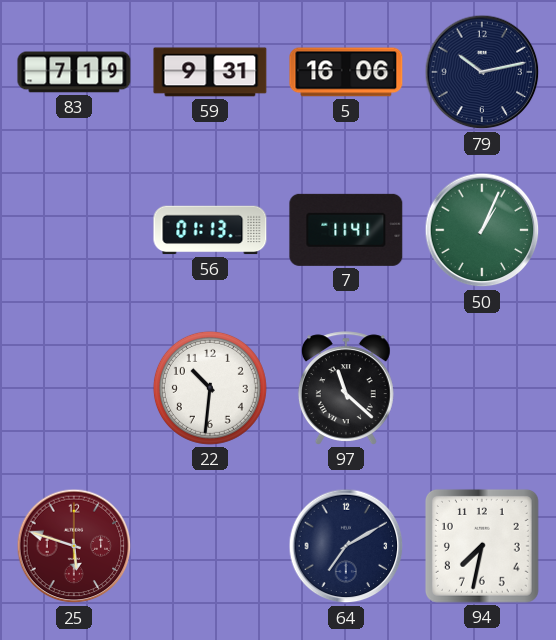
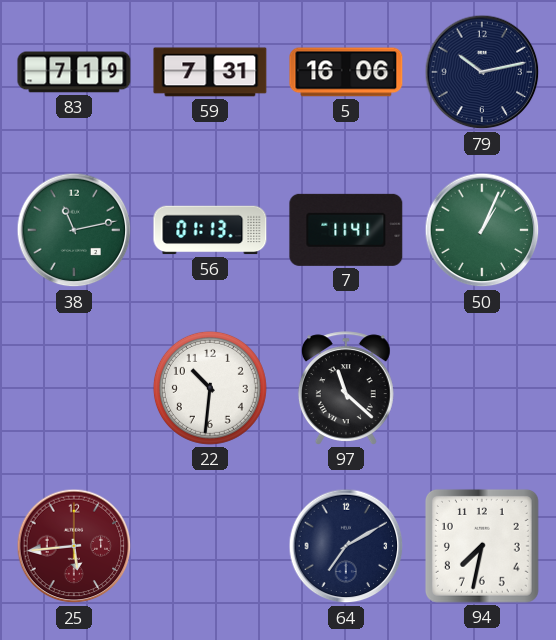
59: 9:31 -> 7:31 (210, 72)
38: none -> 11:13 (74, 230)
25: 5:48 -> 5:44 (74, 546)
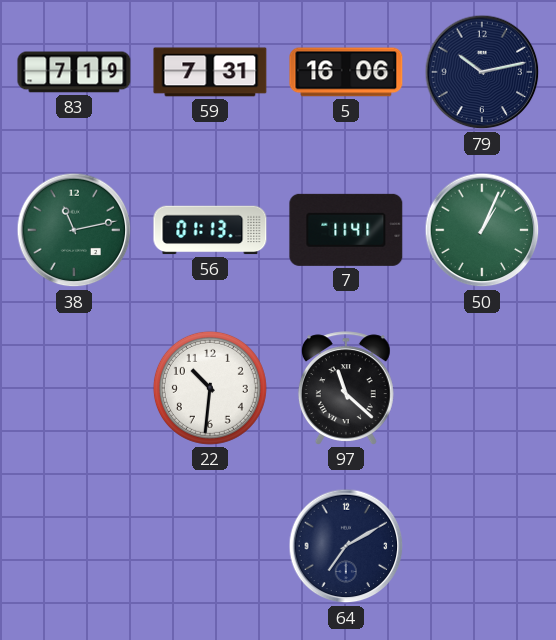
25: 5:44 -> none (74, 546)
94: 7:32 -> none (482, 546)
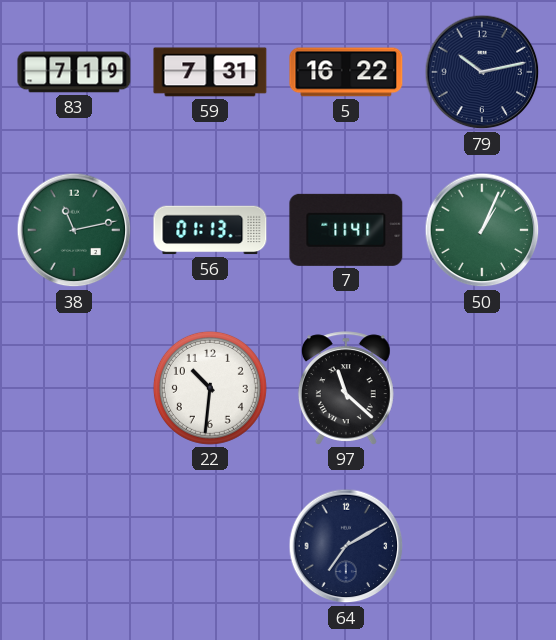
5: 16:06 -> 16:22 (346, 72)
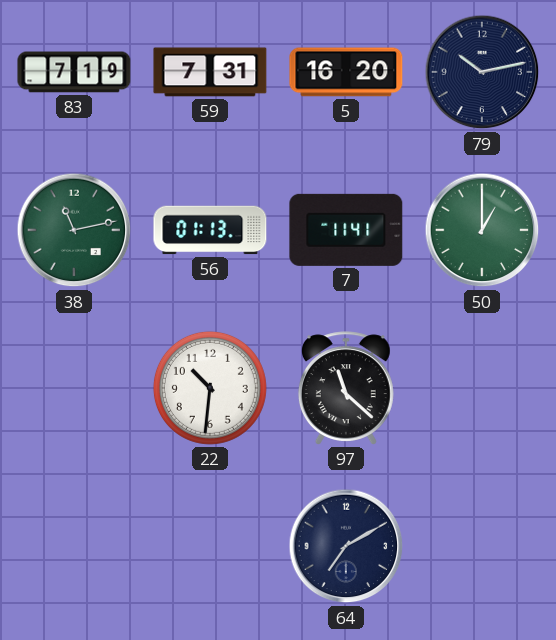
5: 16:22 -> 16:20 (346, 72)
50: 1:04 -> 1:00 (482, 230)
